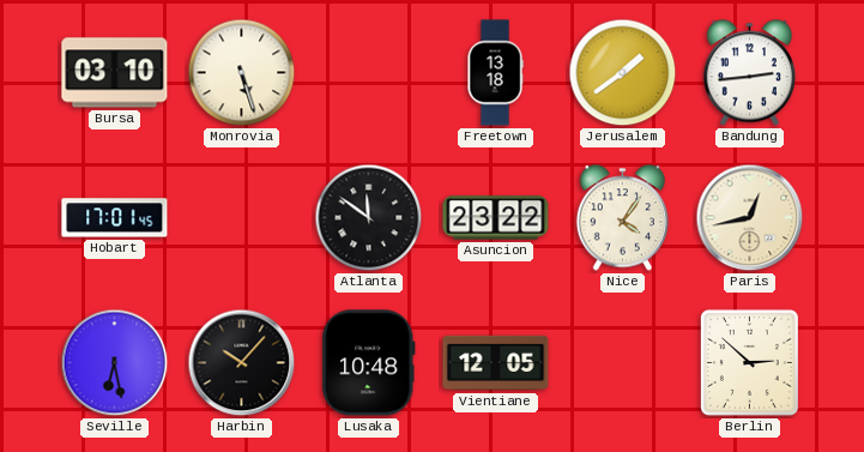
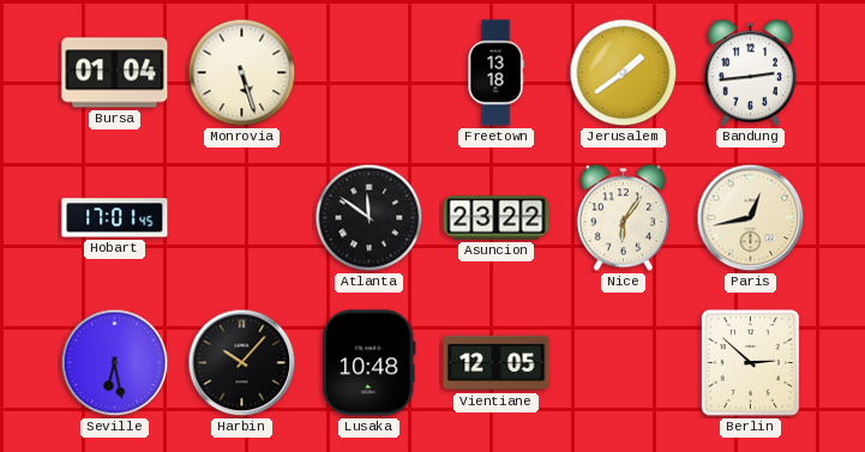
Bursa: 03:10 -> 01:04 (115, 73)
Nice: 4:06 -> 6:06 (623, 218)
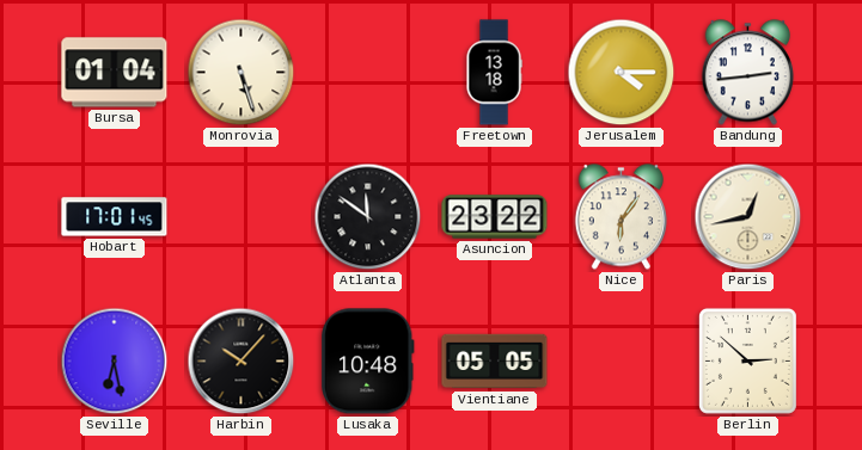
Jerusalem: 1:39 -> 4:15 (622, 73)
Vientiane: 12:05 -> 05:05 (495, 362)
